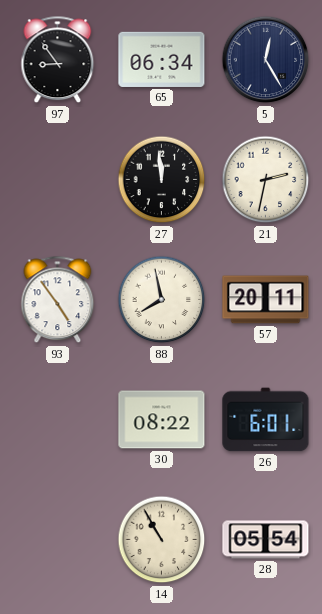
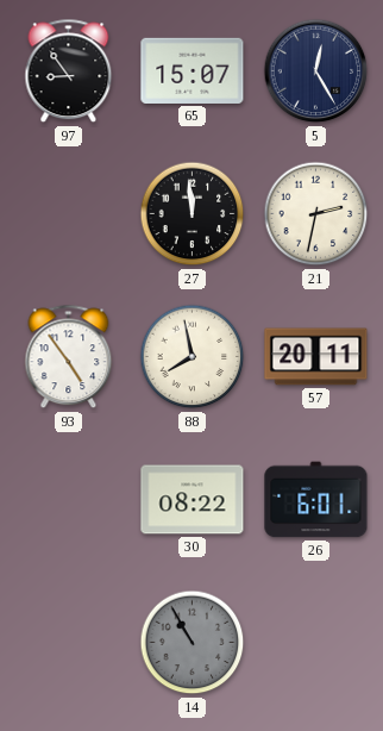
65: 06:34 -> 15:07 (193, 70)
14 dial: cream -> grey (193, 643)
28: 05:54 -> none (266, 540)
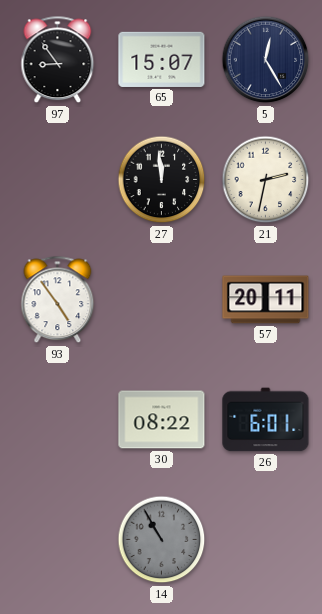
88: 7:58 -> none (193, 357)
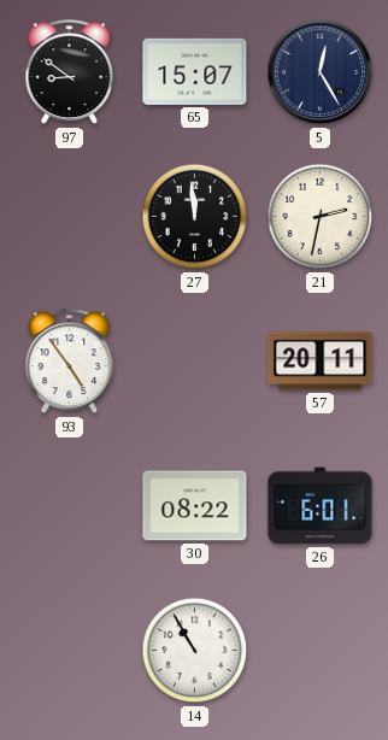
97: 8:54 -> 8:51 (70, 72)
14 dial: grey -> white (195, 651)
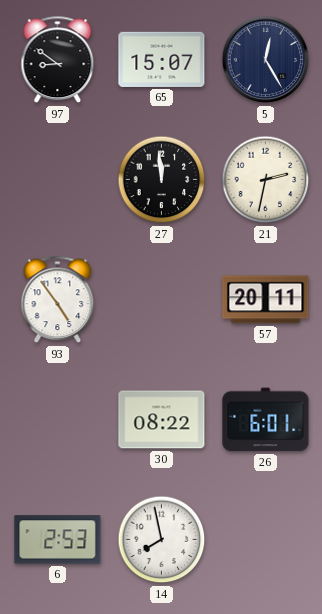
6: none -> 2:53 (58, 540)
14: 10:55 -> 7:58 (162, 540)
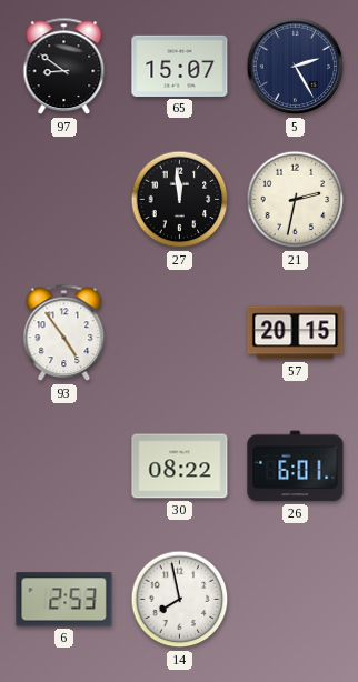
5: 12:25 -> 2:25 (296, 67)
57: 20:11 -> 20:15 (296, 333)
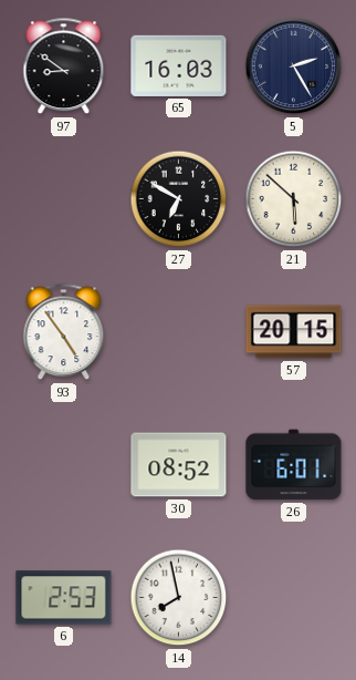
65: 15:07 -> 16:03 (179, 65)
27: 11:59 -> 6:50 (179, 199)
21: 2:32 -> 5:52 (294, 199)
30: 08:22 -> 08:52 (179, 465)
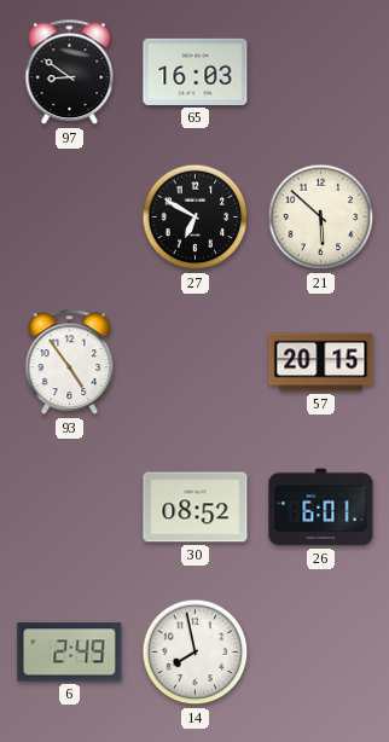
5: 2:25 -> none (294, 66)
6: 2:53 -> 2:49 (70, 653)
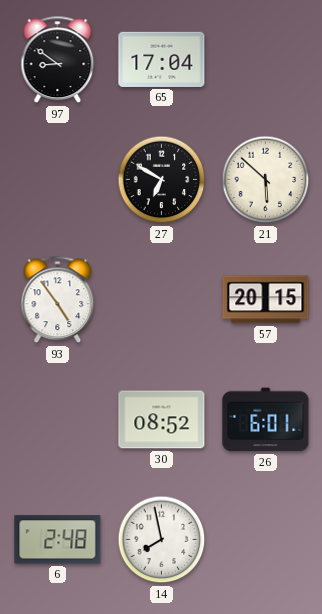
65: 16:03 -> 17:04 (162, 59)
6: 2:49 -> 2:48 (58, 540)
